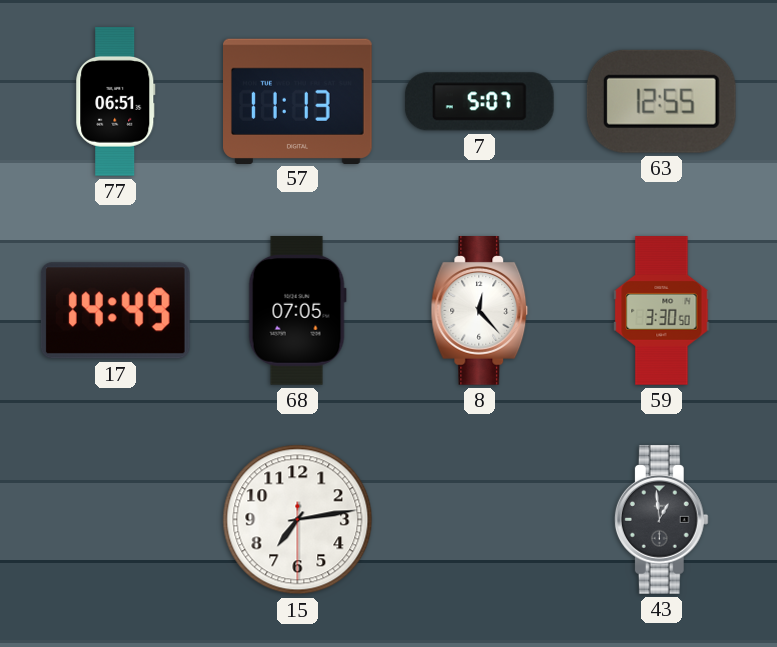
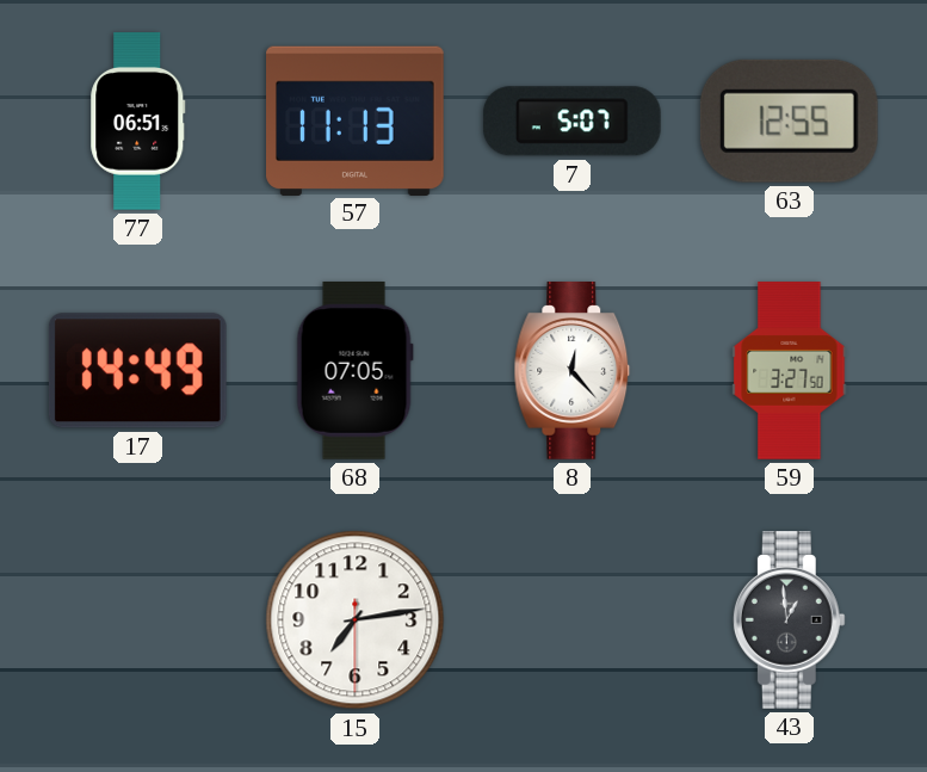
59: 3:30 -> 3:27 (790, 371)
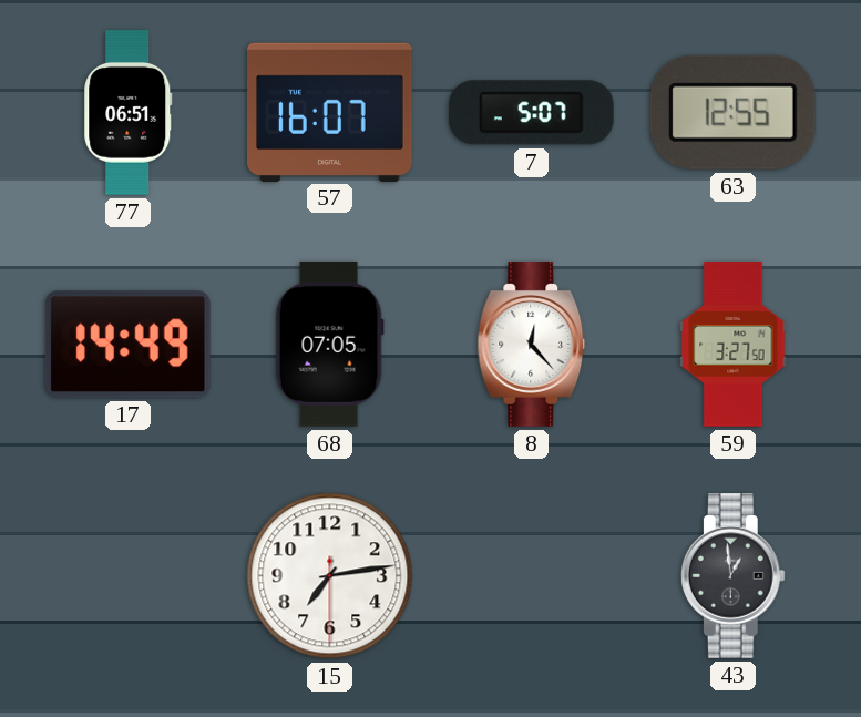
57: 11:13 -> 16:07 (330, 112)
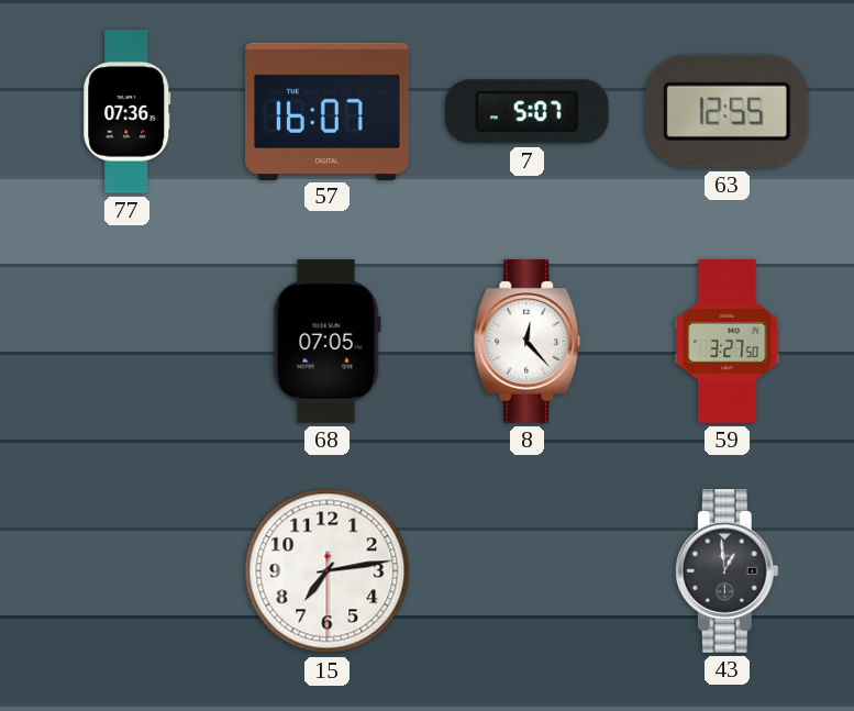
77: 06:51 -> 07:36 (127, 112)
17: 14:49 -> none (127, 345)
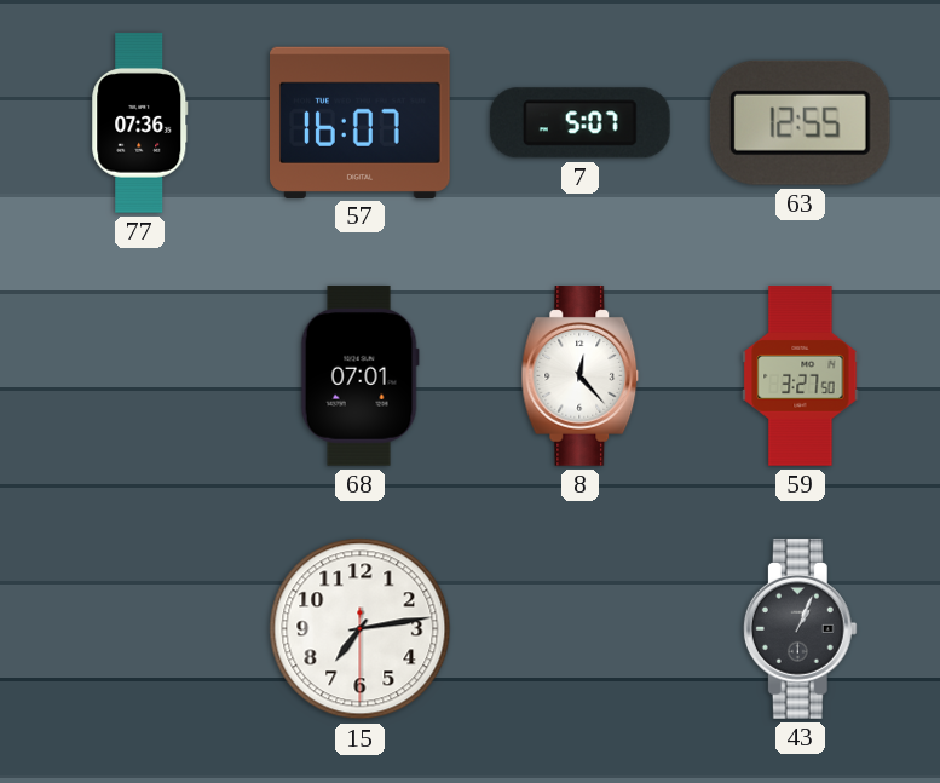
68: 07:05 -> 07:01 (359, 376)
43: 12:59 -> 1:04 (800, 629)
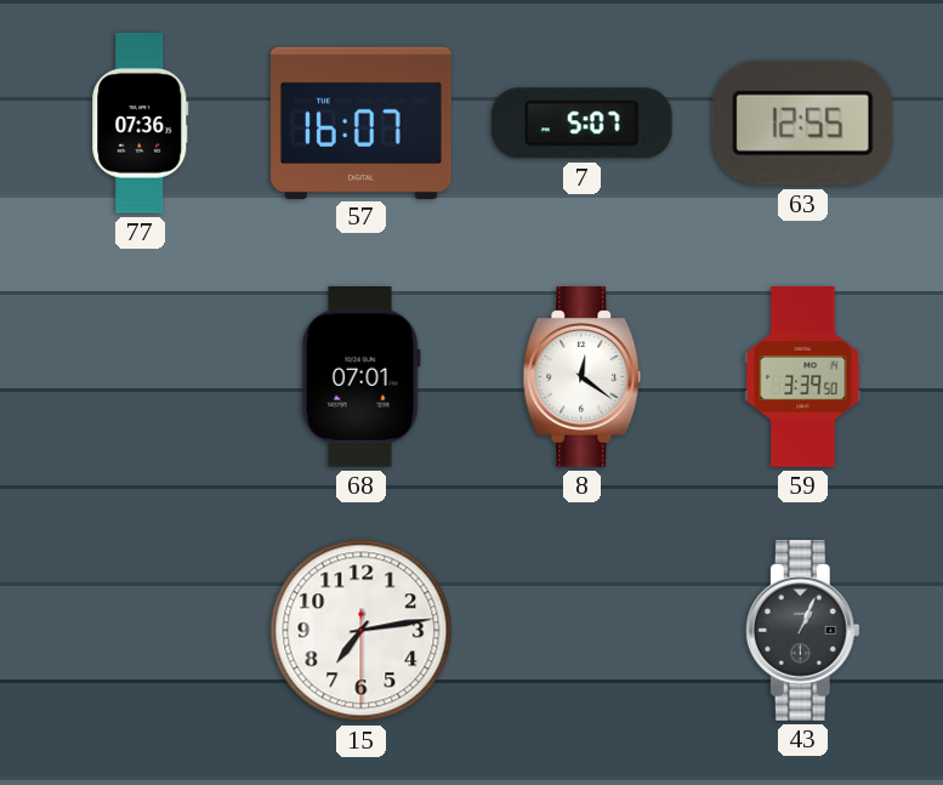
8: 12:23 -> 12:21 (583, 377)
59: 3:27 -> 3:39 (803, 377)
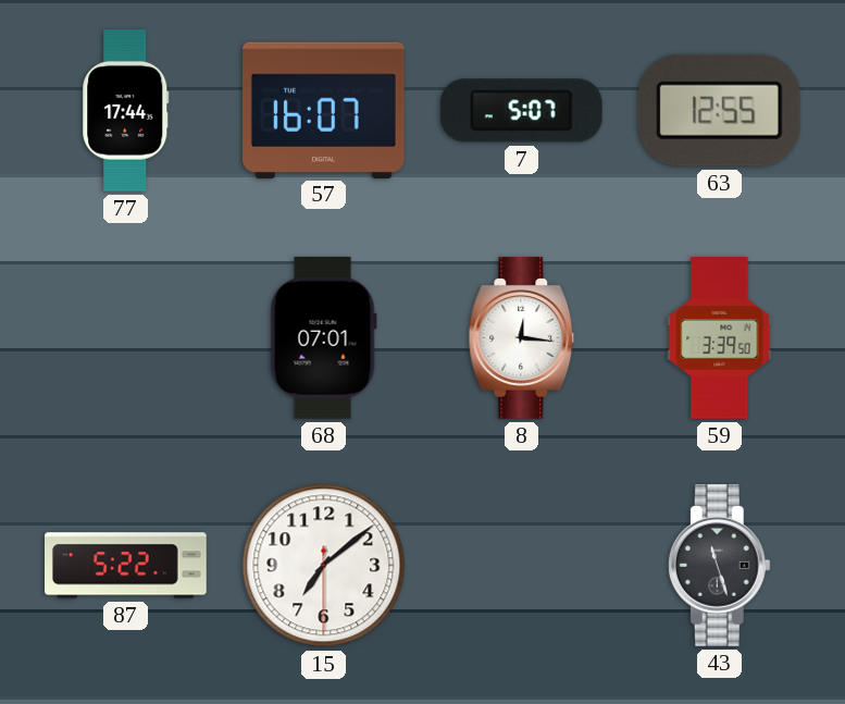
77: 07:36 -> 17:44 (126, 111)
8: 12:21 -> 12:16 (522, 338)
87: none -> 5:22 (126, 566)
15: 7:13 -> 7:08 (324, 566)
43: 1:04 -> 11:27 (719, 566)
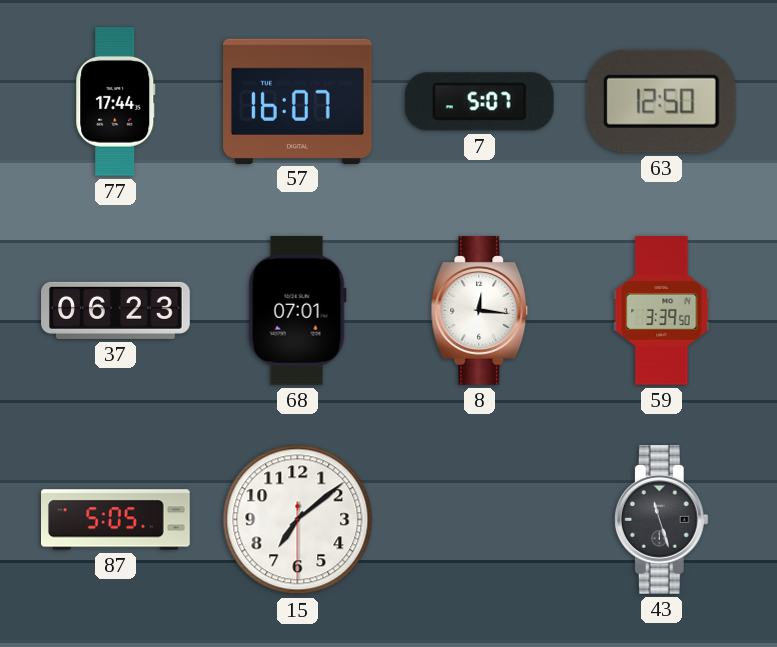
63: 12:55 -> 12:50 (661, 101)
37: none -> 06:23 (116, 310)
87: 5:22 -> 5:05 (116, 520)
